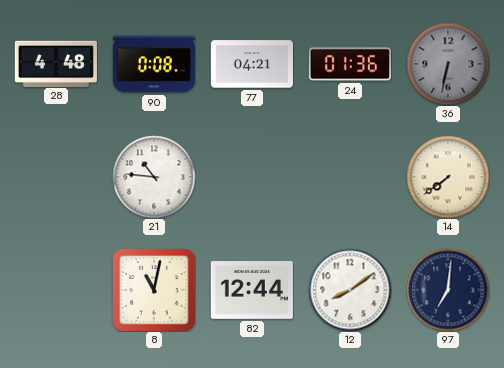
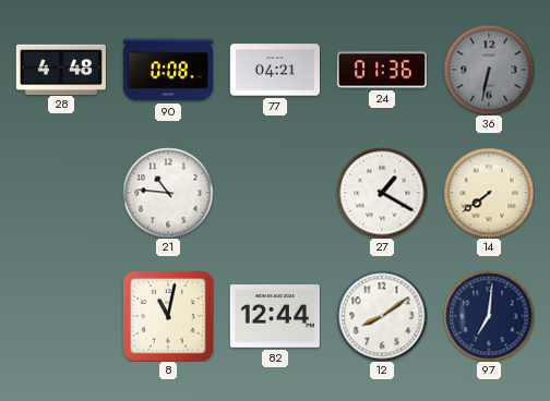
27: none -> 1:20 (382, 193)
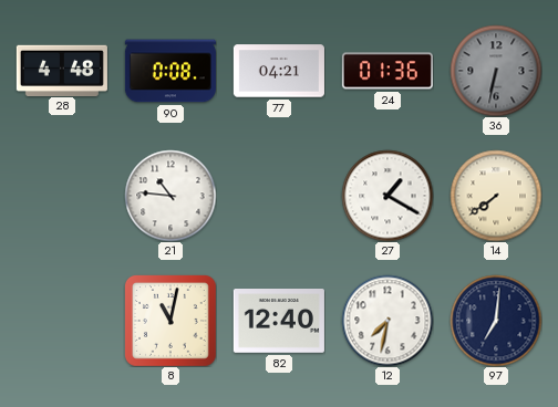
82: 12:44 -> 12:40 (279, 322)
12: 8:09 -> 7:32 (387, 321)
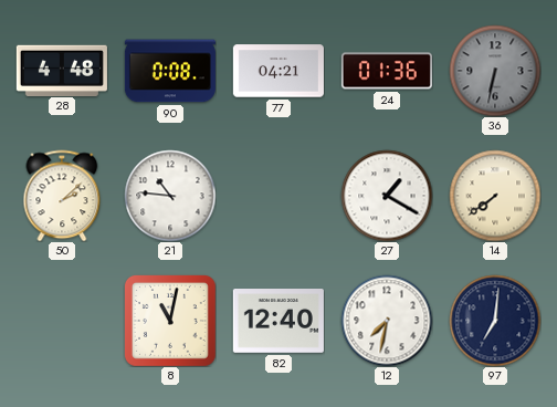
50: none -> 2:08 (62, 196)
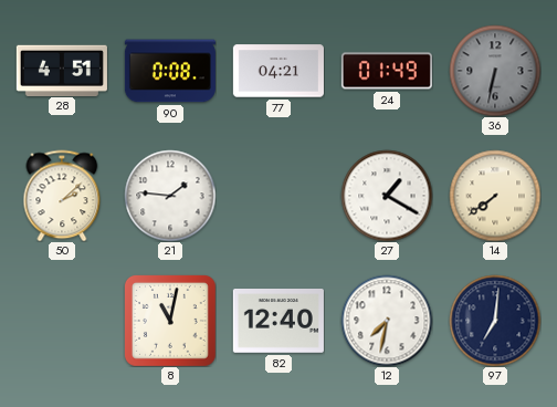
28: 4:48 -> 4:51 (62, 70)
24: 01:36 -> 01:49 (387, 71)
21: 10:46 -> 1:46 (170, 196)
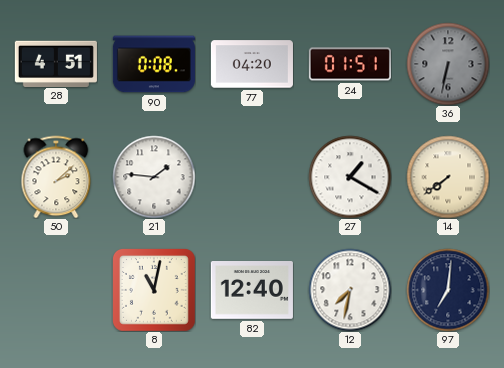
77: 04:21 -> 04:20 (252, 64)
24: 01:49 -> 01:51 (350, 64)
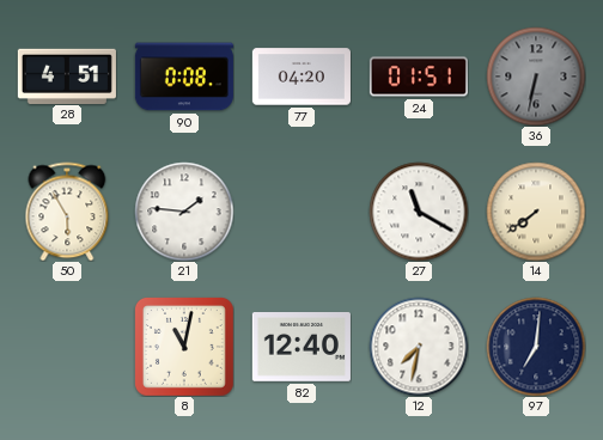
50: 2:08 -> 5:55 (67, 212)
27: 1:20 -> 11:20 (419, 212)
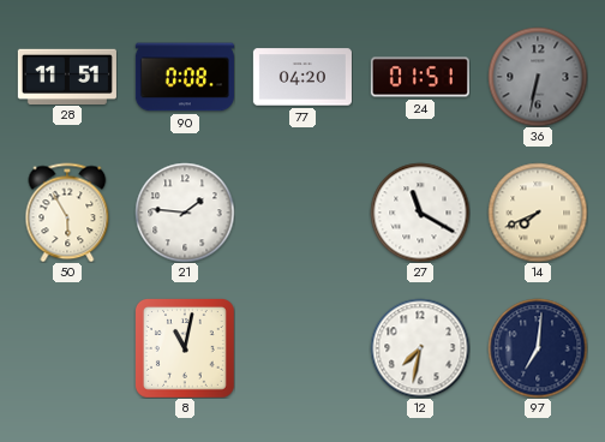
28: 4:51 -> 11:51 (67, 76)
14: 7:39 -> 7:41 (538, 213)
82: 12:40 -> none (301, 348)
